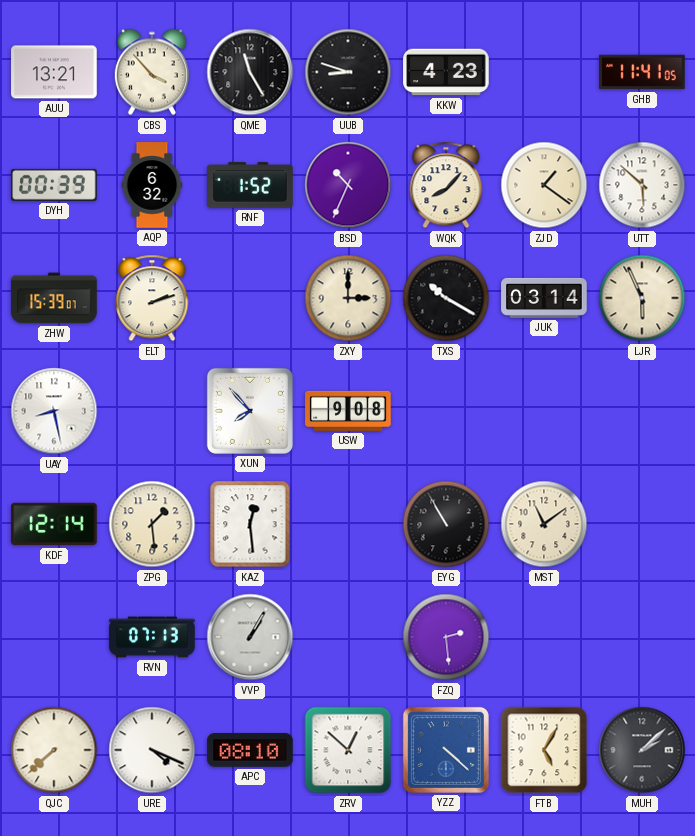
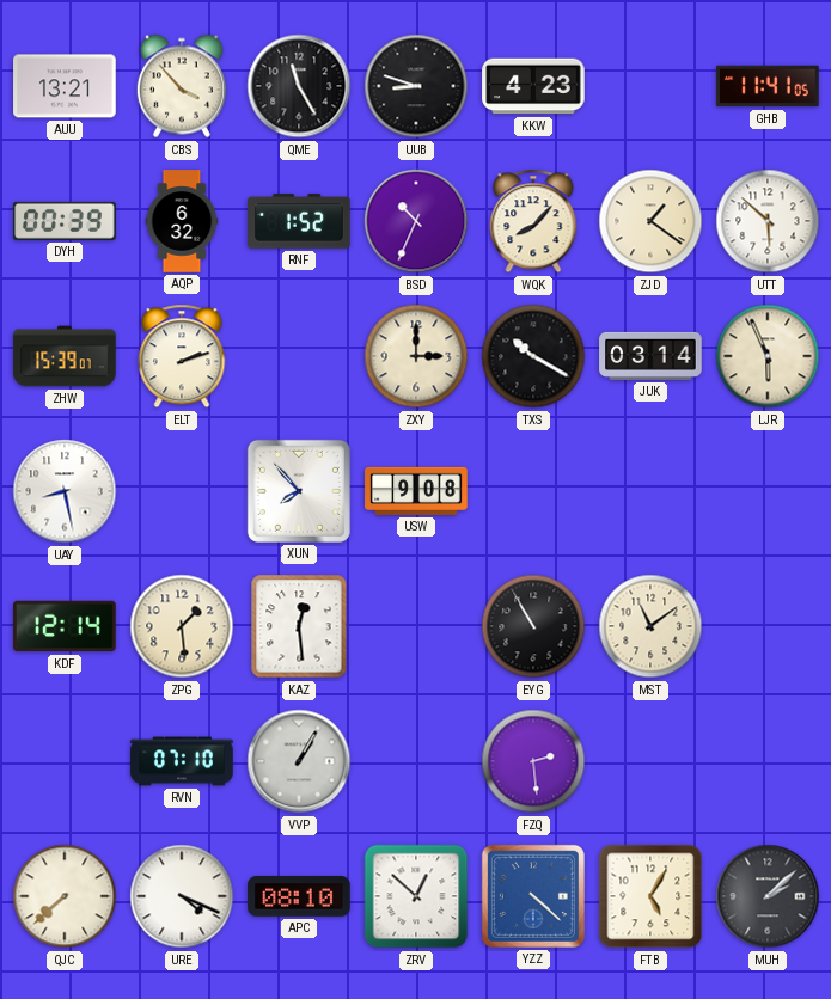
RVN: 07:13 -> 07:10 (182, 761)
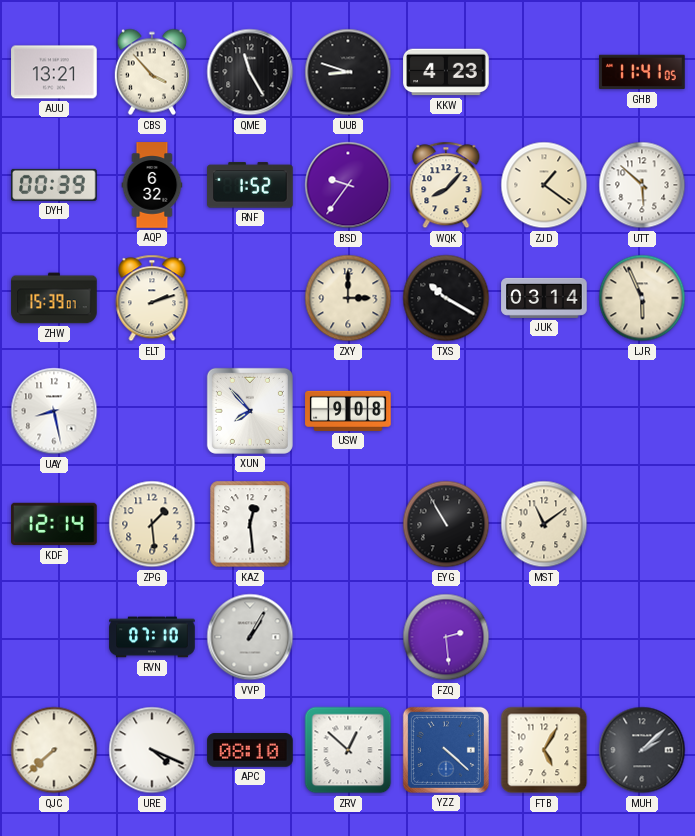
BSD: 10:34 -> 9:36 (348, 185)
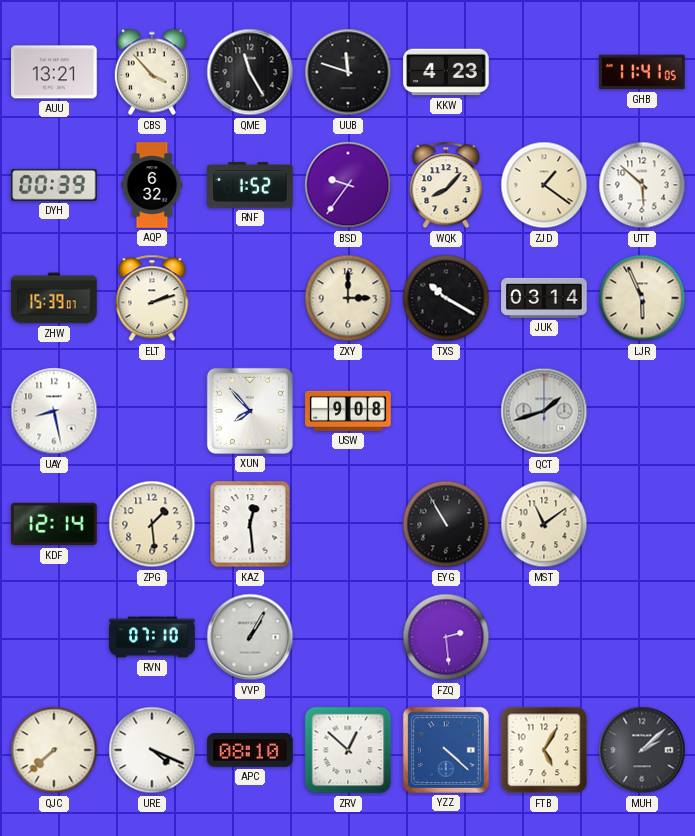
UUB: 8:48 -> 11:48 (348, 72)
QCT: none -> 1:42 (544, 411)
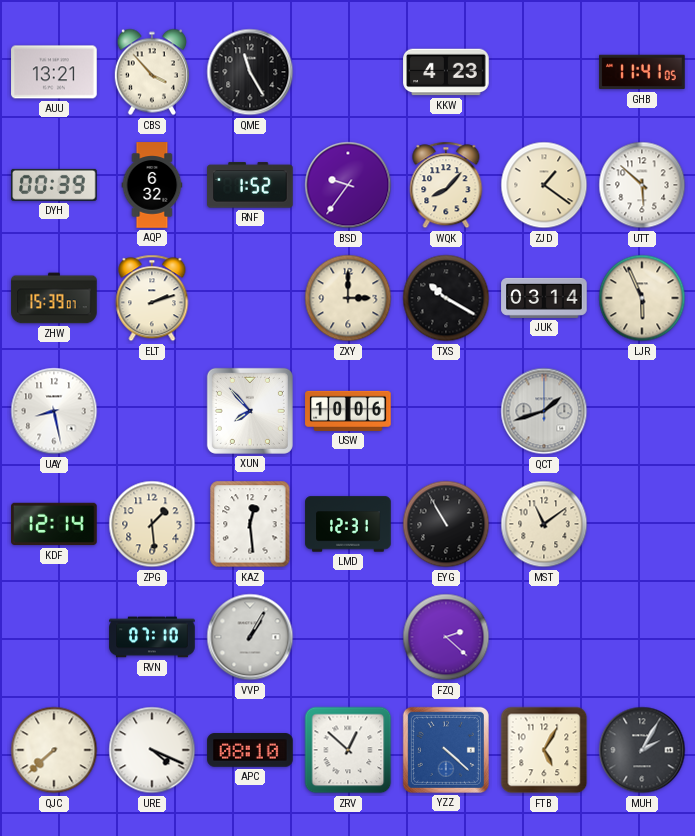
UUB: 11:48 -> none (348, 72)
USW: 9:08 -> 10:06 (348, 411)
LMD: none -> 12:31 (348, 524)
FZQ: 2:29 -> 2:22 (446, 637)
MUH: 2:08 -> 2:05 (642, 750)
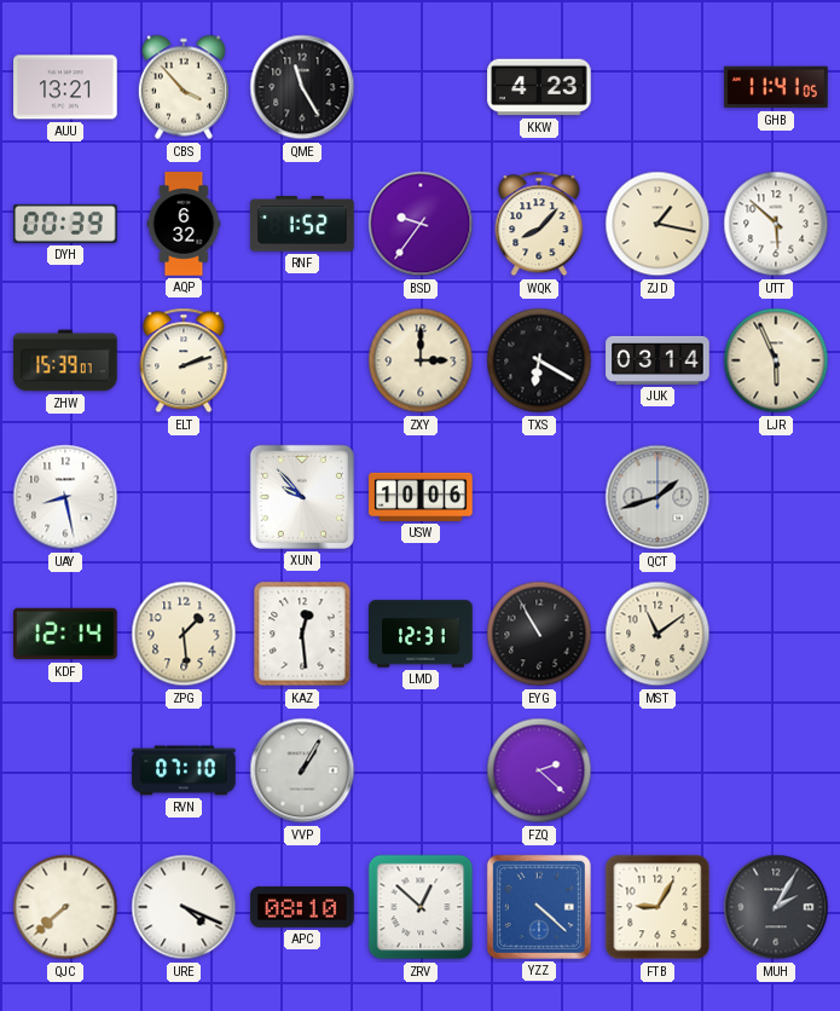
ZJD: 1:21 -> 1:17 (657, 224)
TXS: 10:20 -> 6:20 (539, 360)
XUN: 7:53 -> 9:53 (302, 497)
FTB: 5:05 -> 9:05 (657, 907)
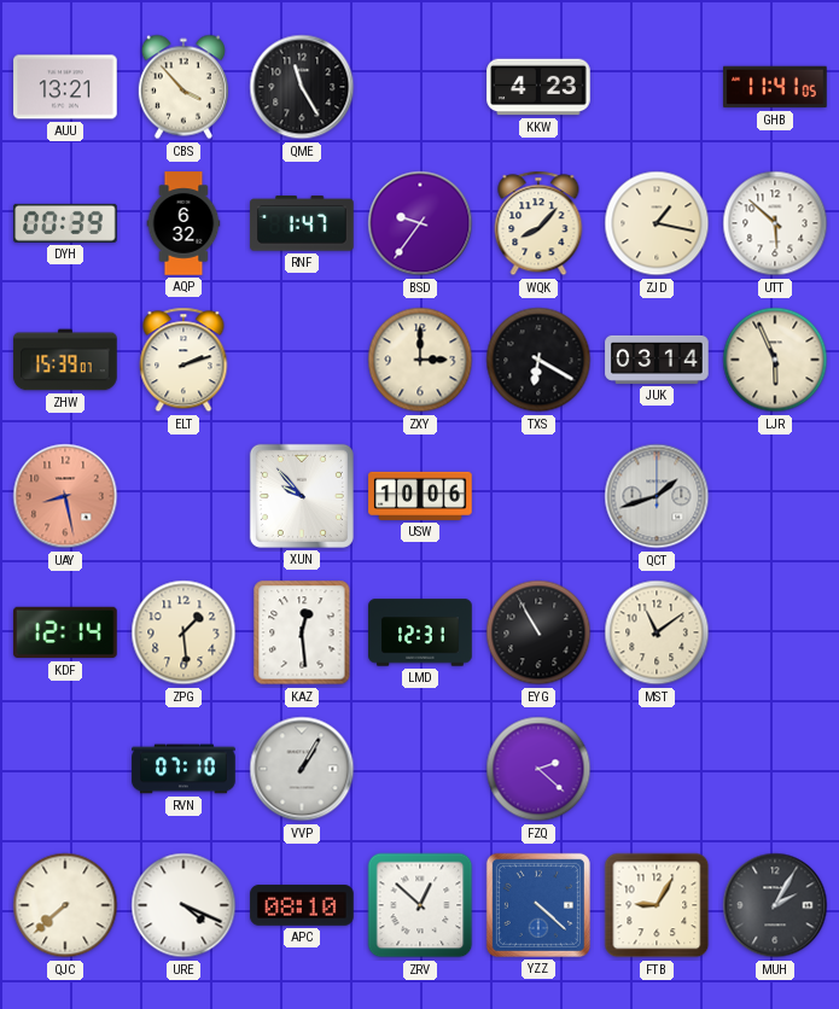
RNF: 1:52 -> 1:47 (302, 223)
UAY dial: white -> salmon (65, 496)
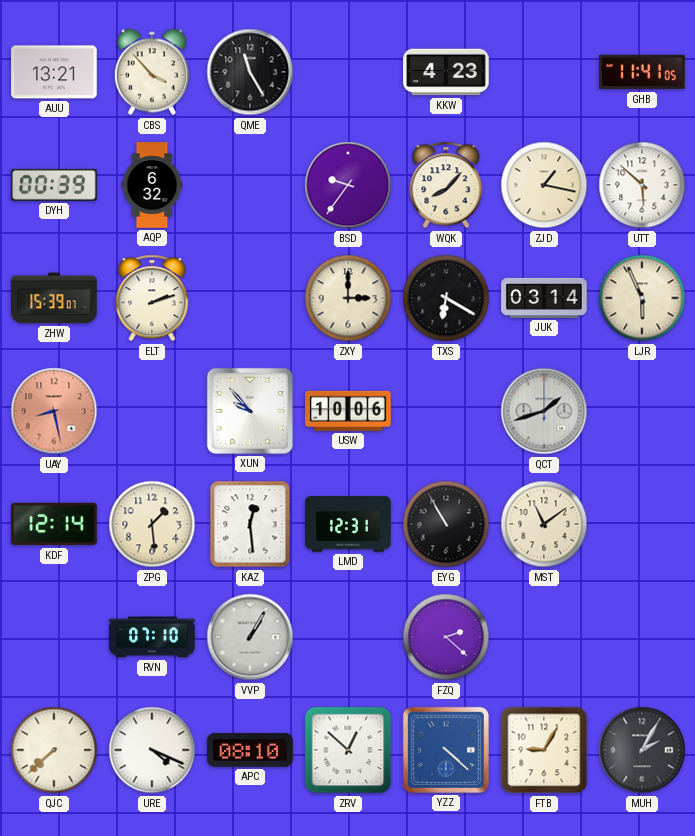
RNF: 1:47 -> none (302, 223)
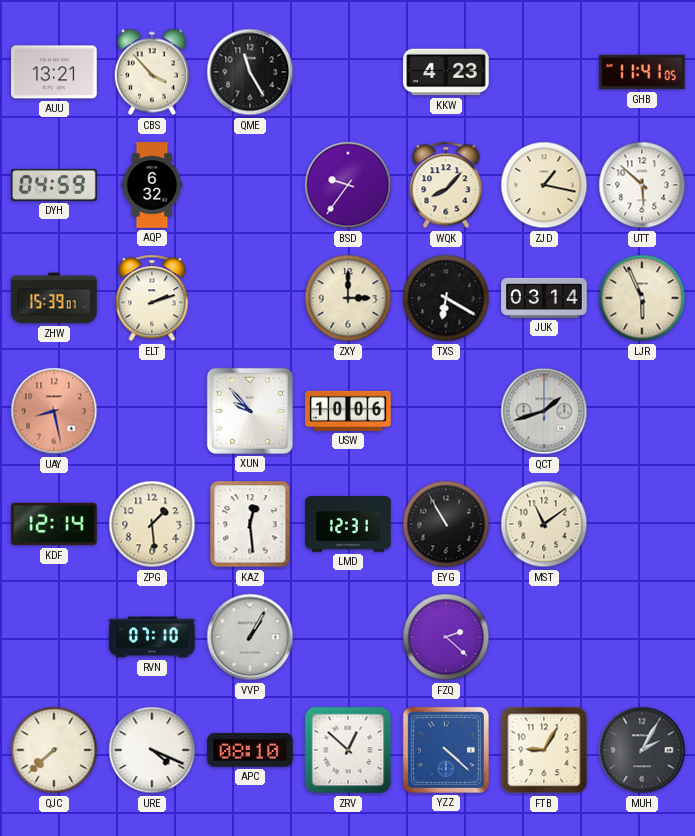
DYH: 00:39 -> 04:59 (54, 185)
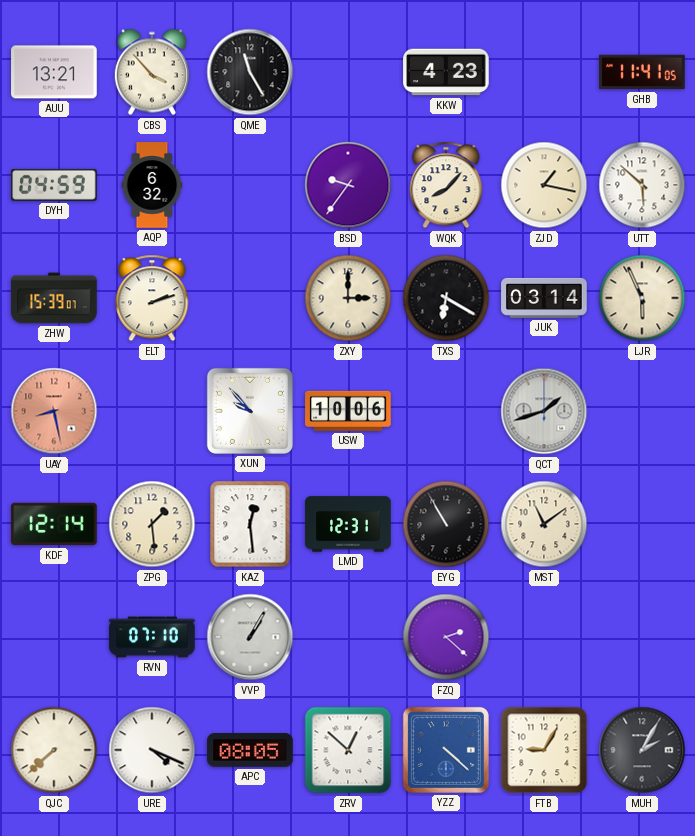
APC: 08:10 -> 08:05 (250, 750)
